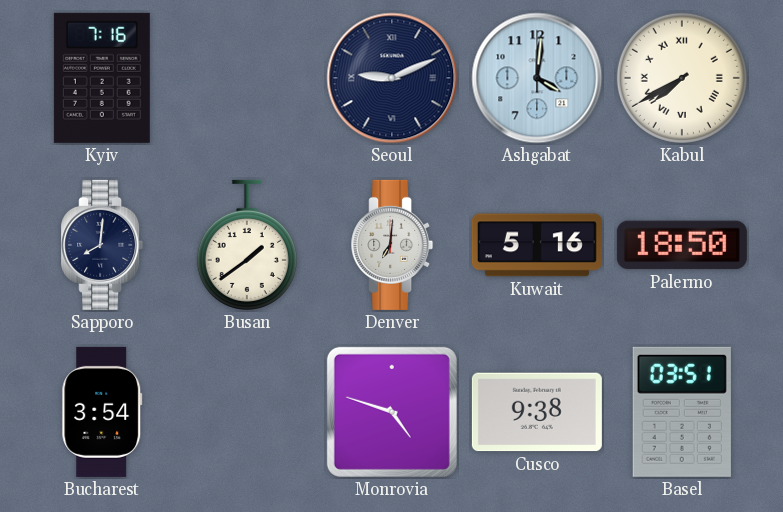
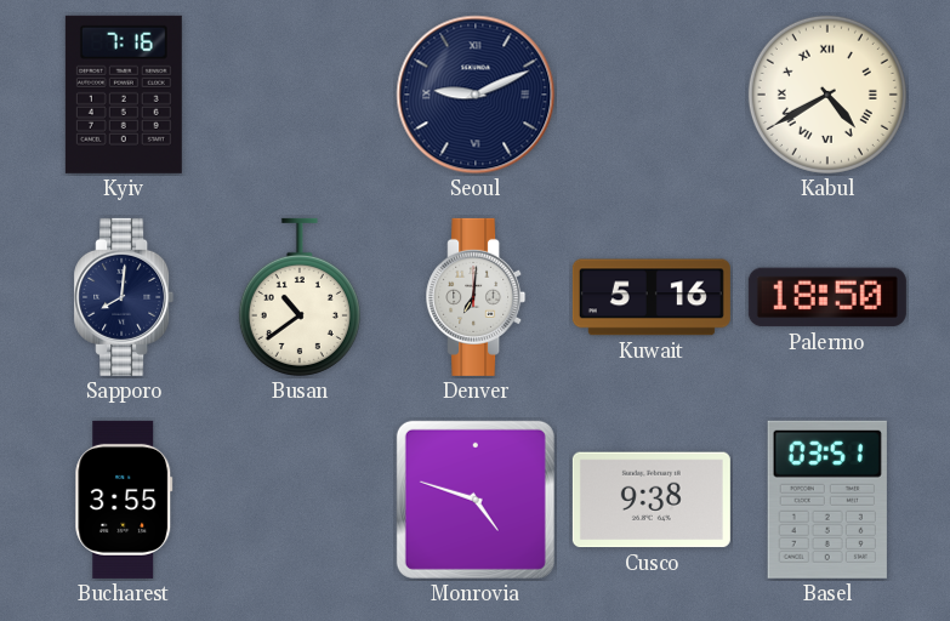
Ashgabat: 4:01 -> none (537, 78)
Kabul: 7:40 -> 4:40 (827, 95)
Busan: 1:39 -> 10:39 (300, 297)
Bucharest: 3:54 -> 3:55 (124, 500)
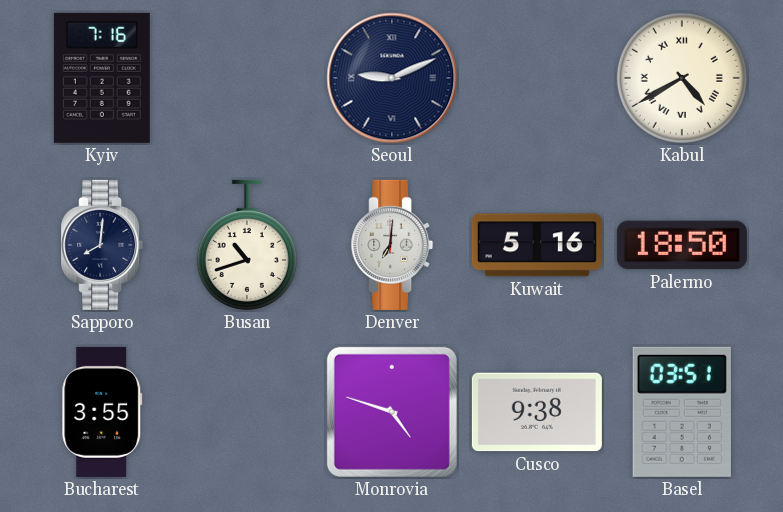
Busan: 10:39 -> 10:42 (247, 245)
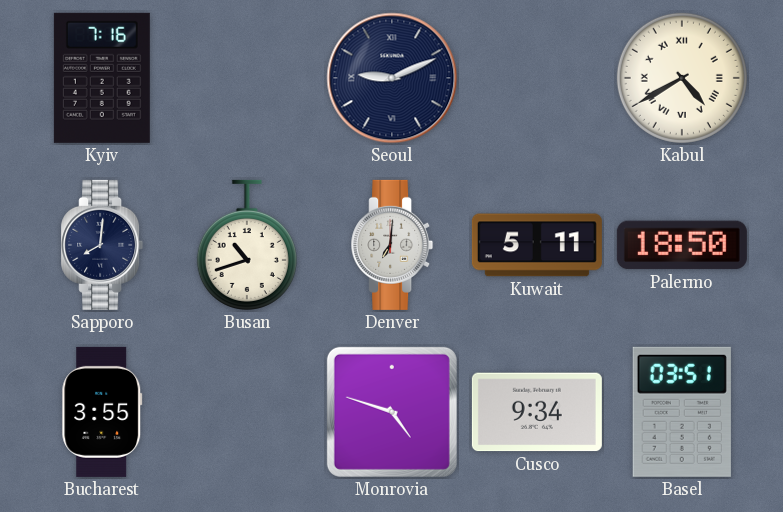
Kuwait: 5:16 -> 5:11 (537, 245)
Cusco: 9:38 -> 9:34 (537, 412)
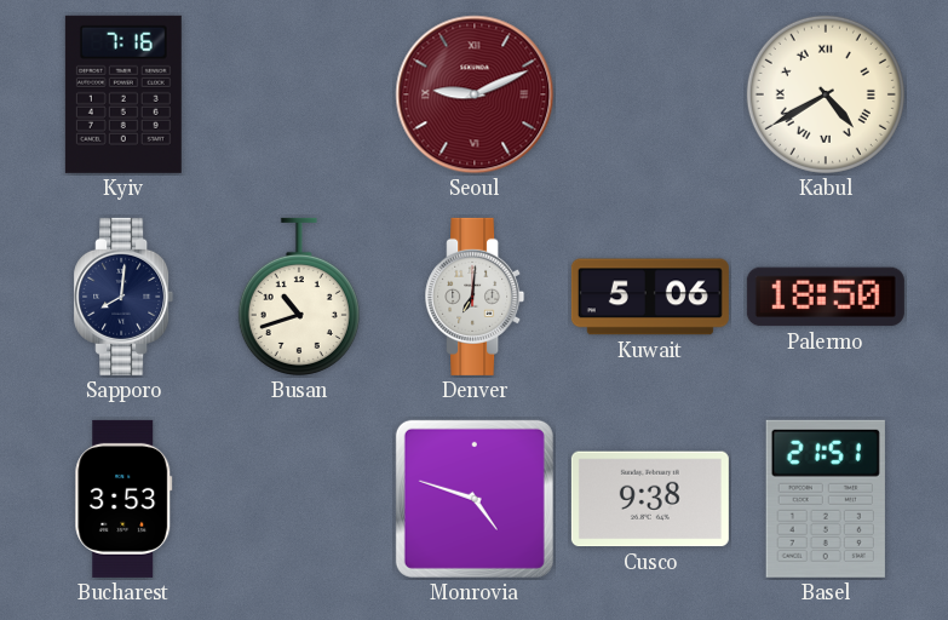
Seoul dial: navy -> burgundy (475, 94)
Kuwait: 5:11 -> 5:06 (650, 297)
Bucharest: 3:55 -> 3:53 (123, 499)
Cusco: 9:34 -> 9:38 (650, 499)
Basel: 03:51 -> 21:51 (826, 499)
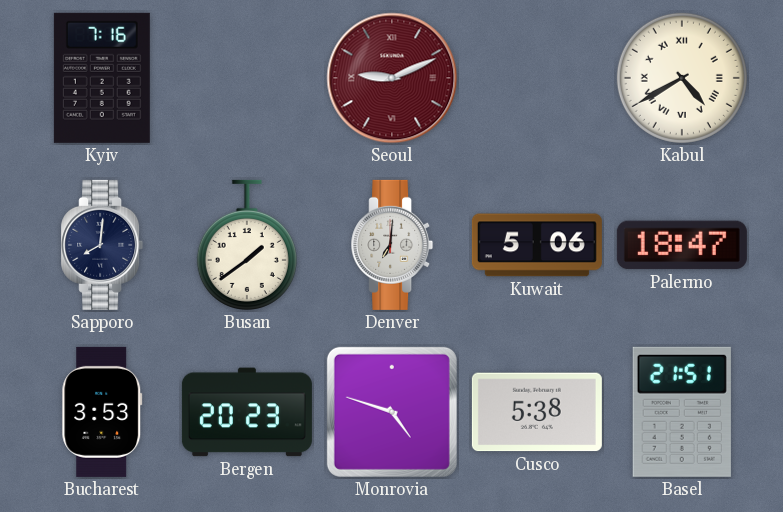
Busan: 10:42 -> 1:39 (247, 245)
Palermo: 18:50 -> 18:47 (682, 245)
Bergen: none -> 20:23 (247, 412)
Cusco: 9:38 -> 5:38 (537, 412)
